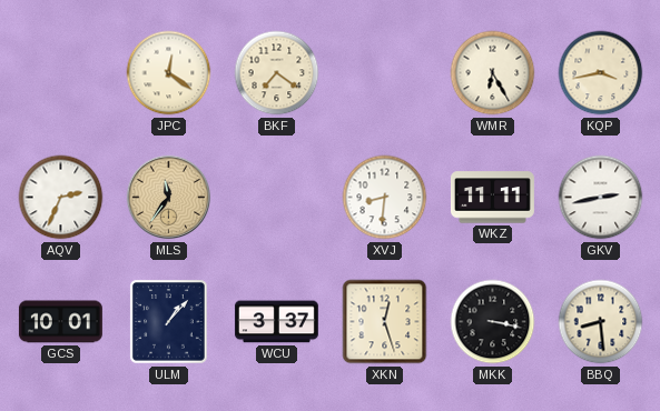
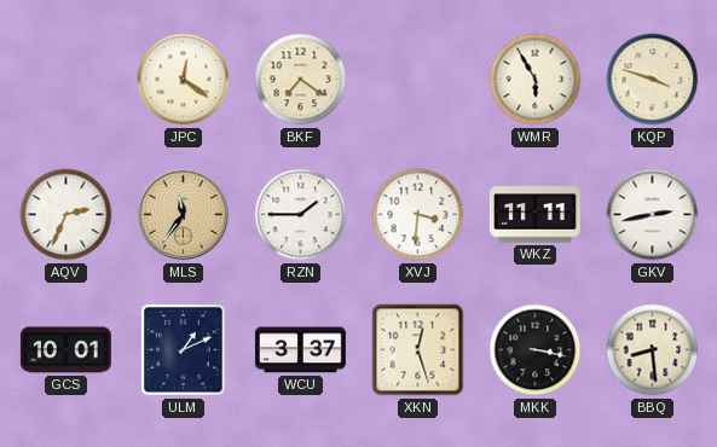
WMR: 6:25 -> 5:55 (536, 80)
KQP: 3:43 -> 3:48 (653, 80)
RZN: none -> 1:45 (301, 215)
XVJ: 8:31 -> 3:31 (418, 215)
ULM: 1:07 -> 1:11 (184, 350)
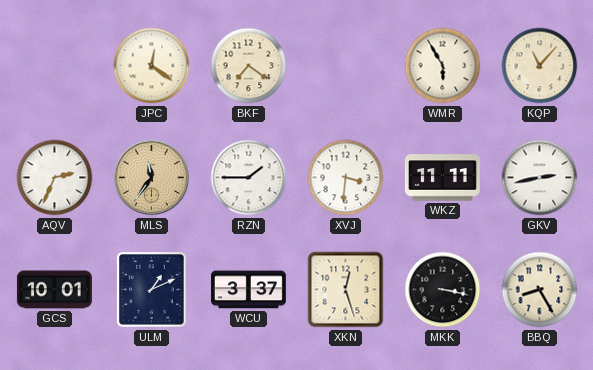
KQP: 3:48 -> 11:07 (540, 66)
BBQ: 8:29 -> 8:25 (540, 290)
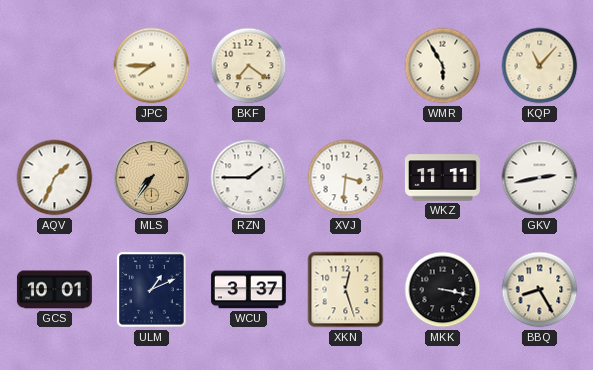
JPC: 12:21 -> 7:45 (152, 66)
AQV: 2:34 -> 1:34 (55, 178)
MLS: 11:36 -> 7:36 (152, 178)
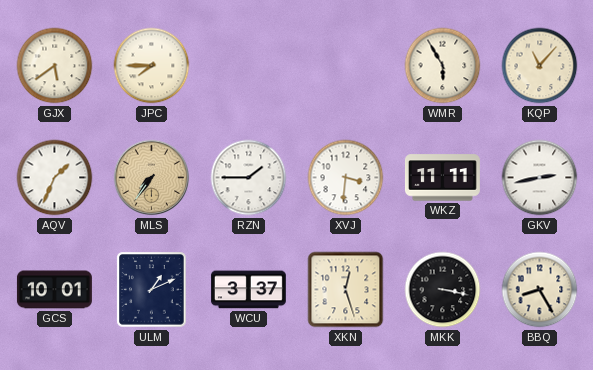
GJX: none -> 5:39 (55, 66)
BKF: 7:21 -> none (249, 66)
